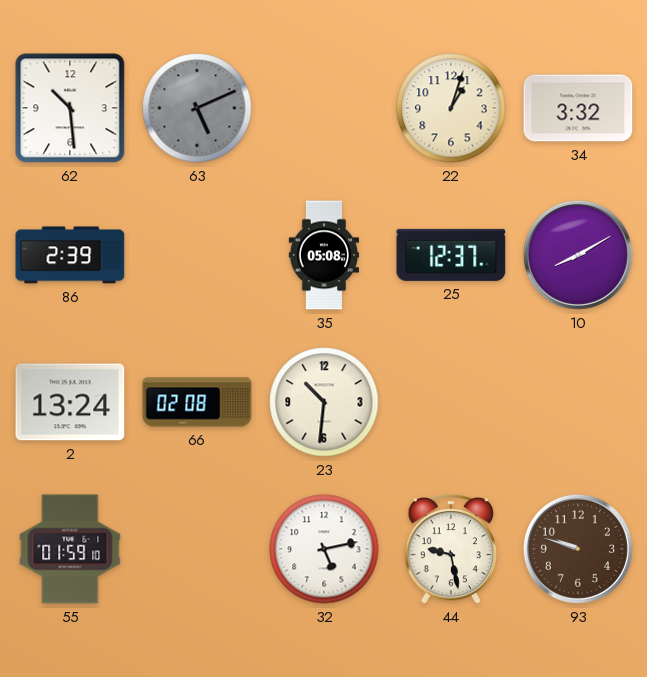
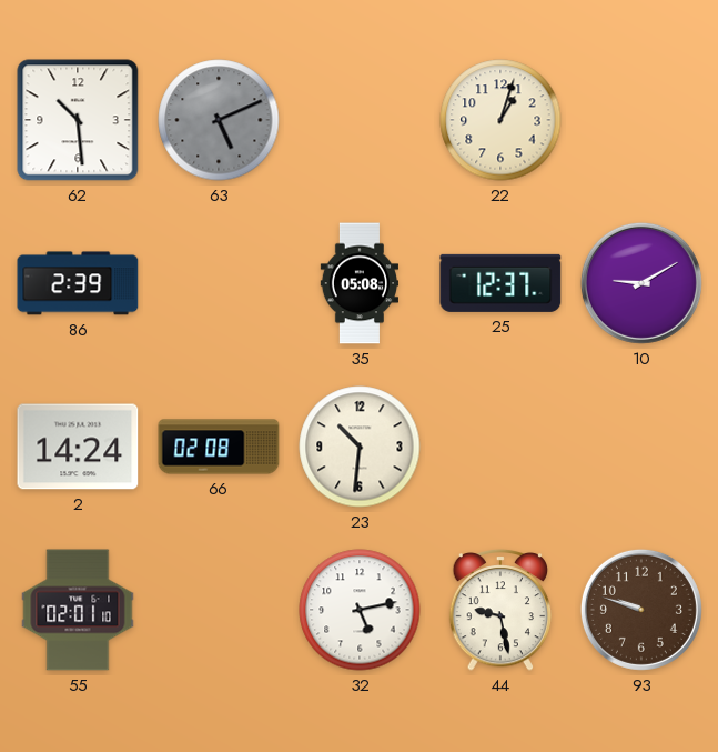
34: 3:32 -> none (578, 108)
10: 8:10 -> 9:10 (641, 283)
2: 13:24 -> 14:24 (78, 447)
55: 01:59 -> 02:01 (78, 610)
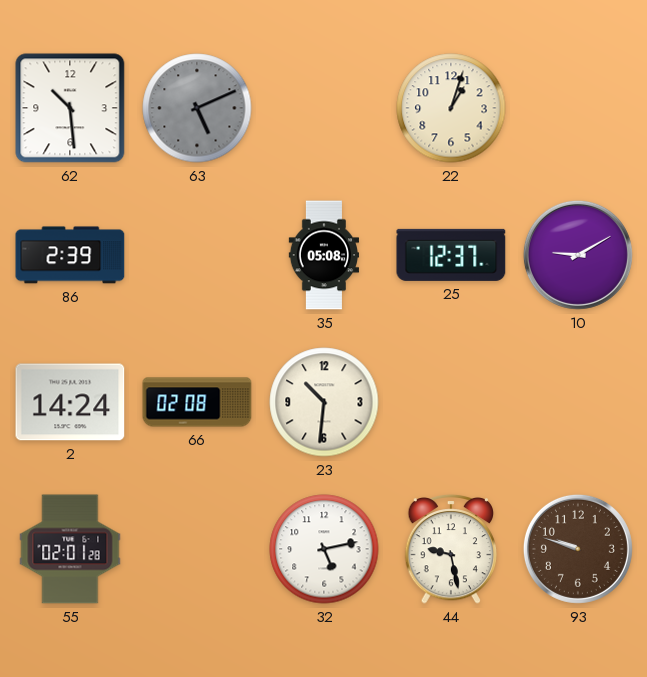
55: 02:01:10 -> 02:01:28 (70, 549)
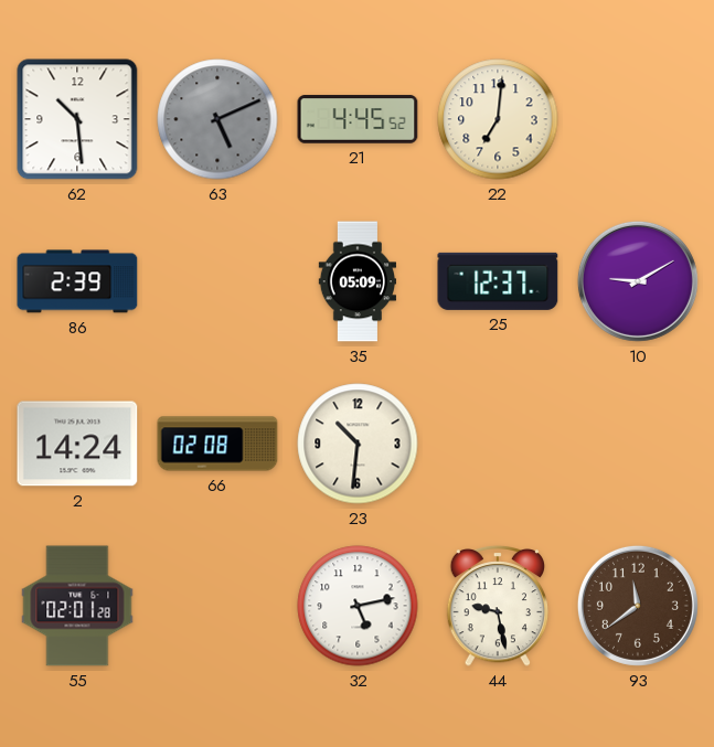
21: none -> 4:45 (358, 119)
22: 1:03 -> 7:01 (498, 119)
35: 05:08 -> 05:09 (356, 281)
93: 9:48 -> 11:39 (638, 606)
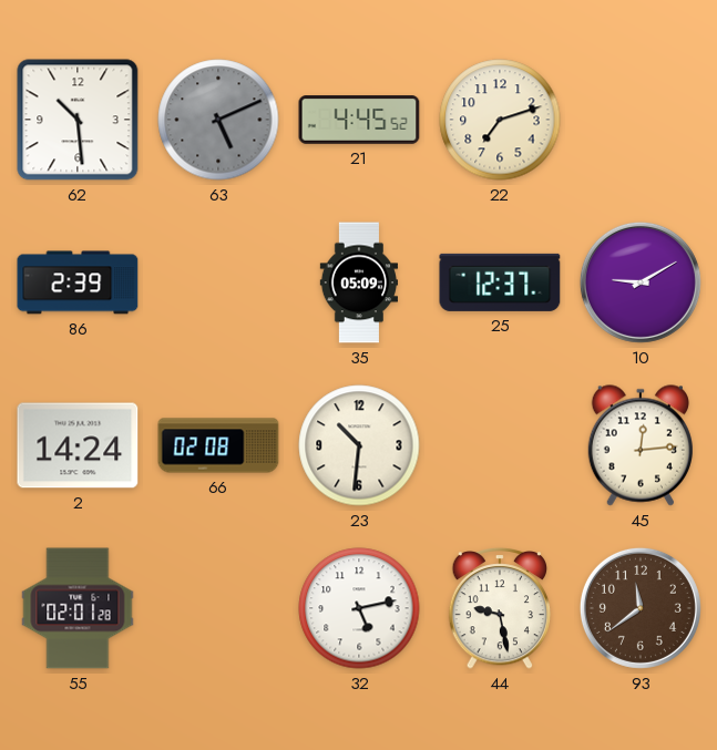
22: 7:01 -> 7:12 (500, 120)
45: none -> 12:14 (639, 445)
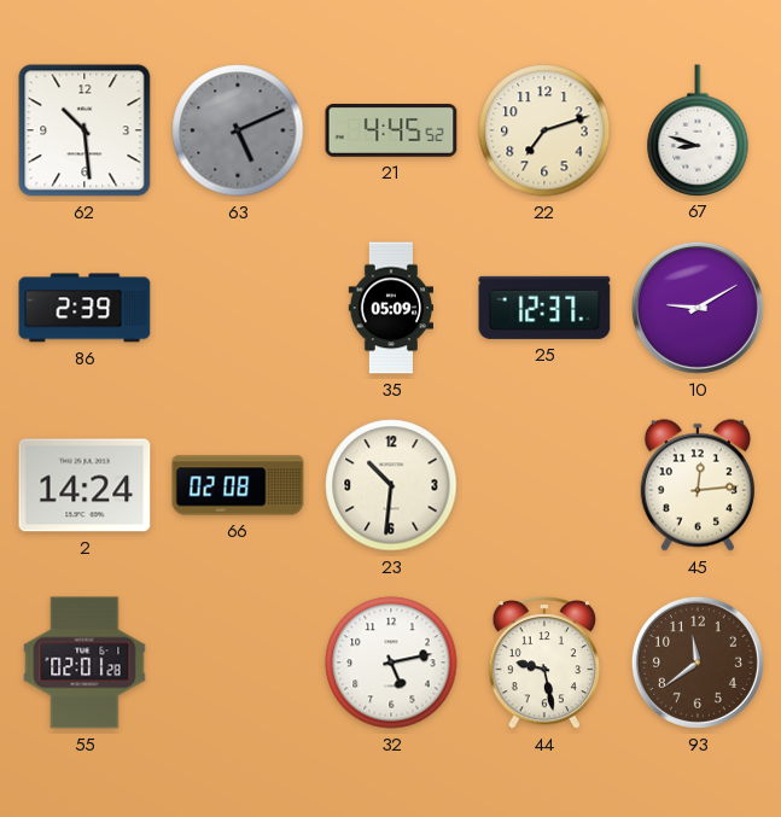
67: none -> 8:48 (698, 130)
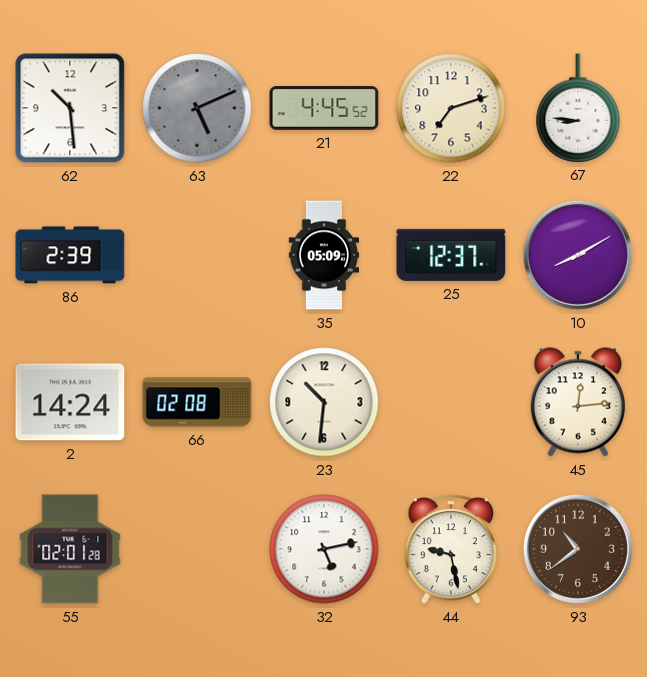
67: 8:48 -> 8:46 (578, 108)
10: 9:10 -> 8:10 (578, 255)
93: 11:39 -> 10:39 (578, 549)
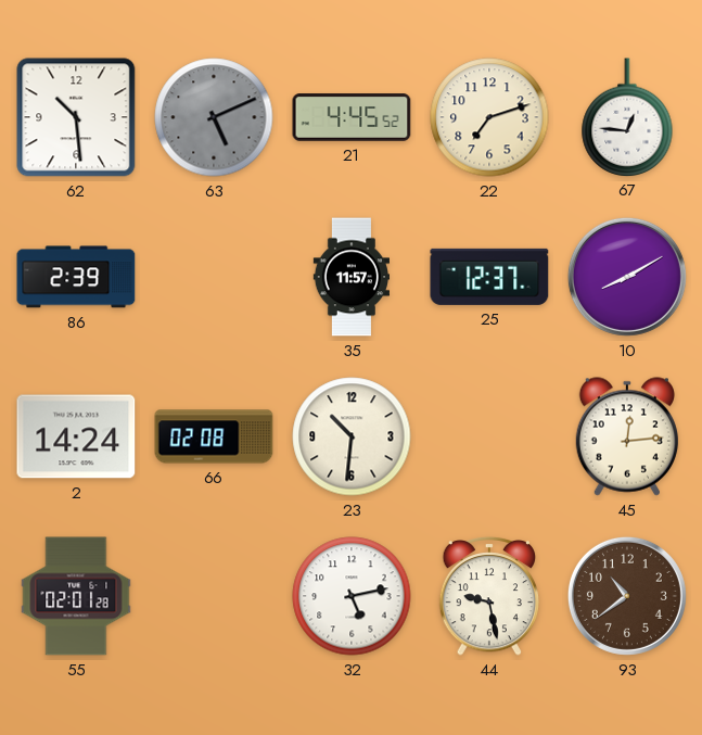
67: 8:46 -> 12:46 (627, 117)
35: 05:09 -> 11:57 (350, 277)
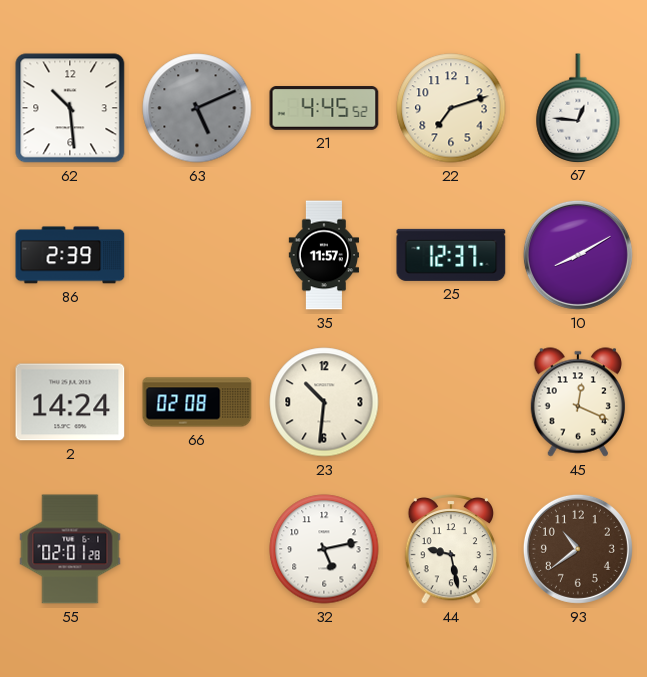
45: 12:14 -> 12:19 (577, 402)
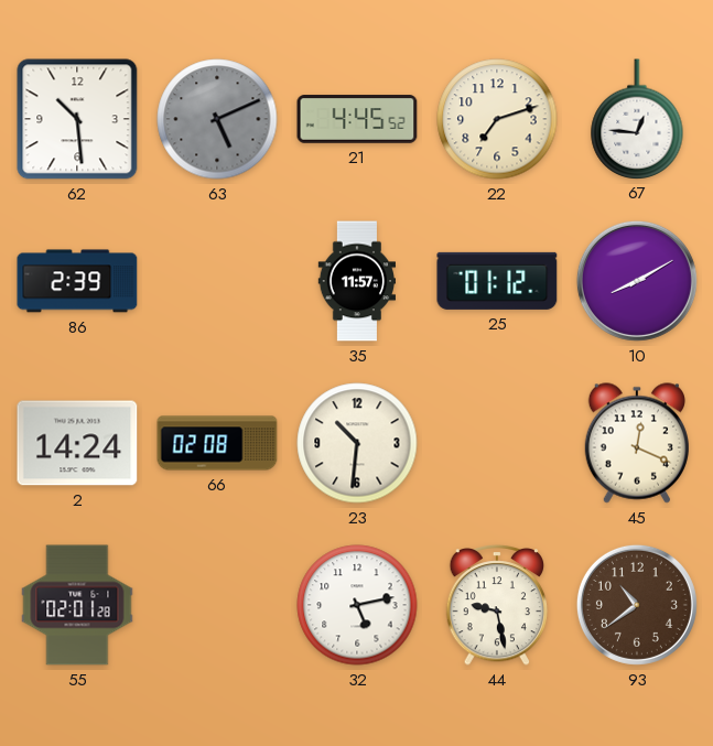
25: 12:37 -> 01:12 (497, 281)
